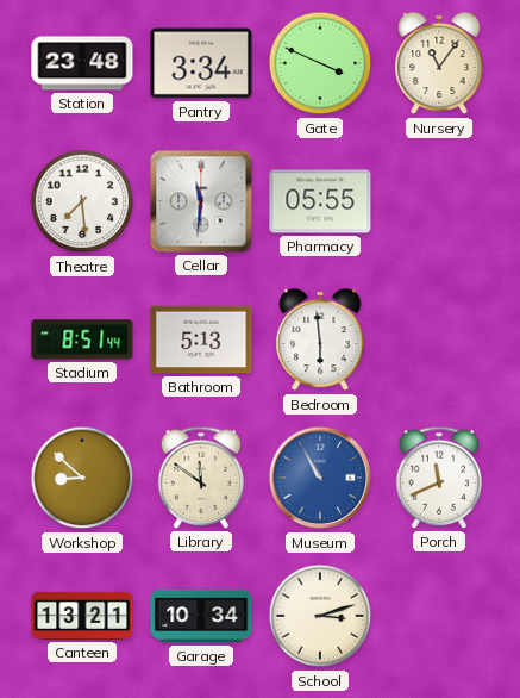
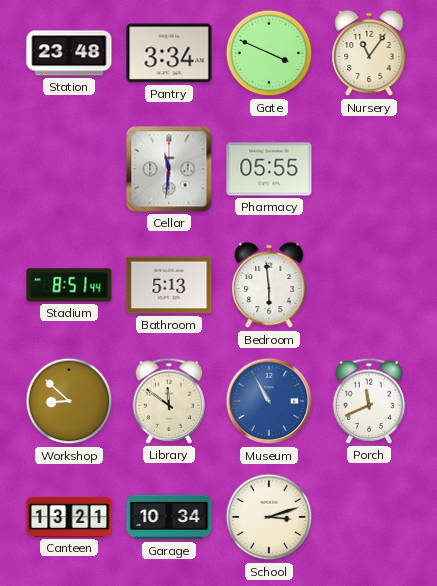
Theatre: 7:29 -> none (82, 201)
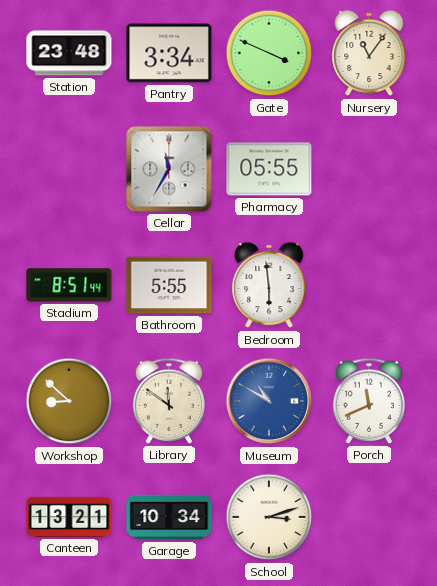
Cellar: 11:31 -> 11:35 (169, 169)
Bathroom: 5:13 -> 5:55 (169, 285)
Museum: 10:55 -> 10:50 (269, 401)
